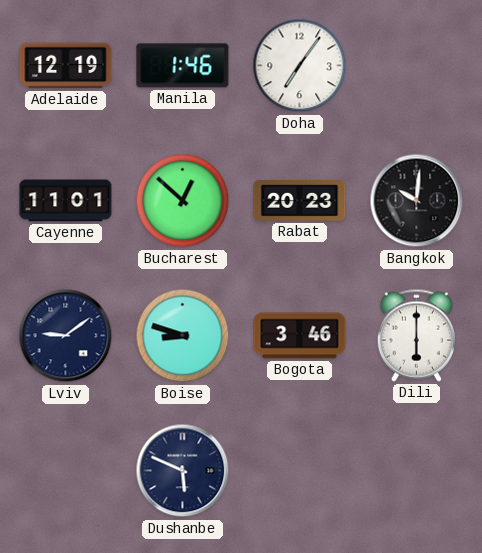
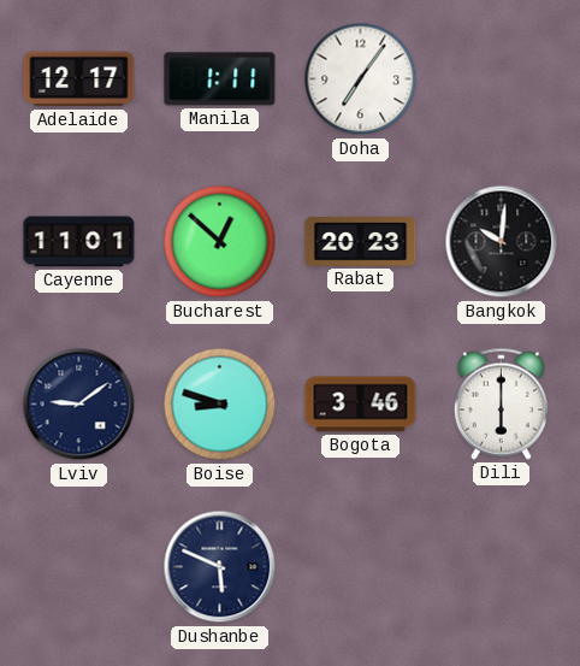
Adelaide: 12:19 -> 12:17 (79, 79)
Manila: 1:46 -> 1:11 (220, 79)
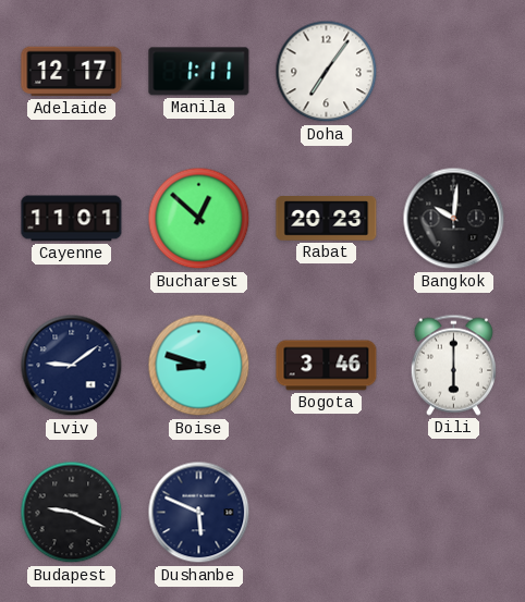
Budapest: none -> 9:19 (72, 513)
